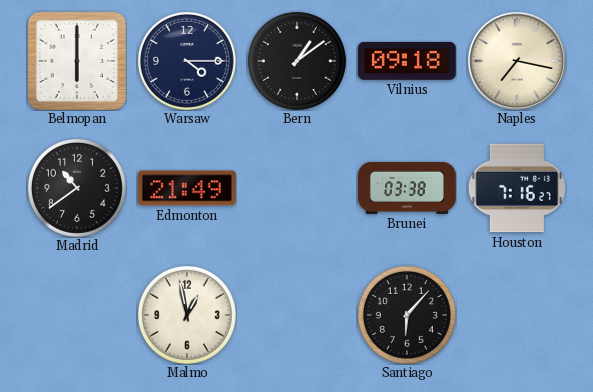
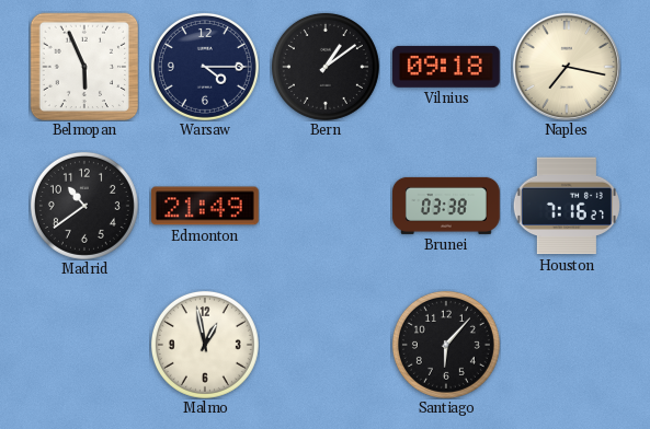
Belmopan: 6:00 -> 5:56 (84, 67)
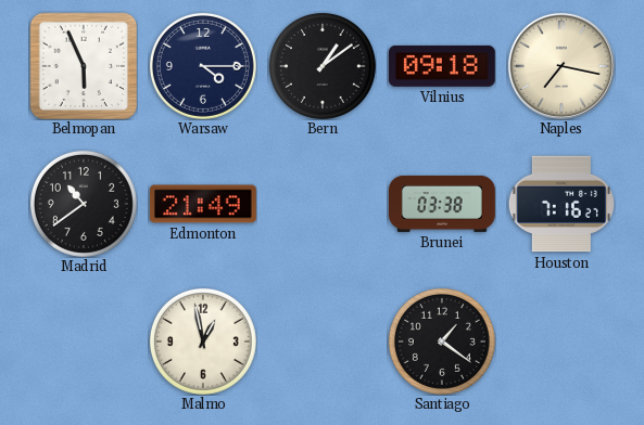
Santiago: 6:07 -> 1:21 (442, 342)
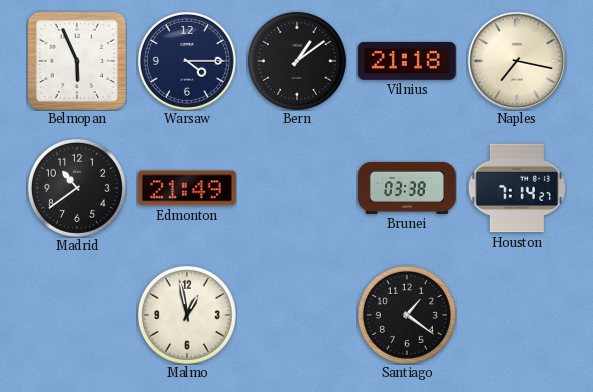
Vilnius: 09:18 -> 21:18 (407, 61)
Houston: 7:16 -> 7:14 (517, 188)
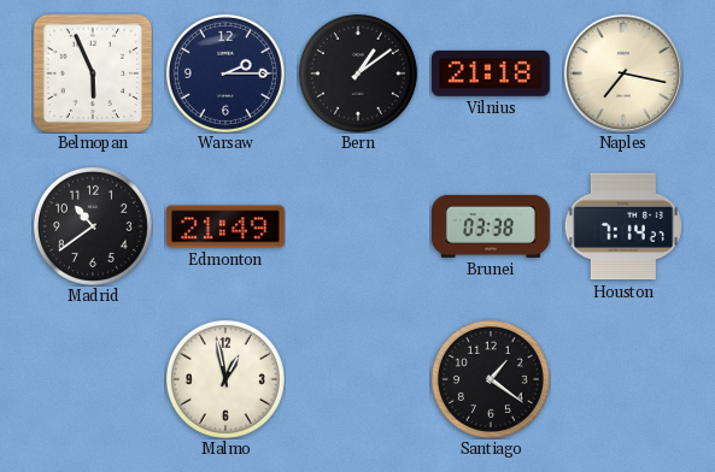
Warsaw: 4:15 -> 2:15 (225, 73)
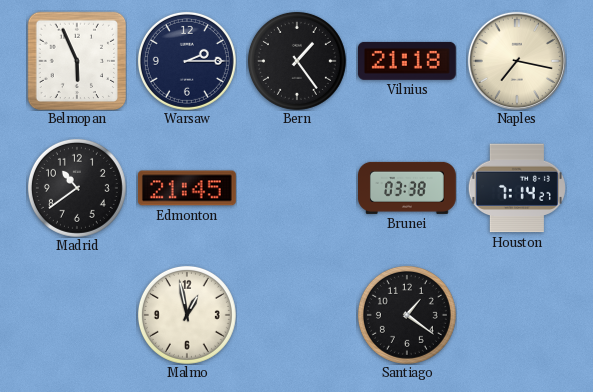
Bern: 1:09 -> 1:24 (297, 61)
Edmonton: 21:49 -> 21:45 (187, 188)
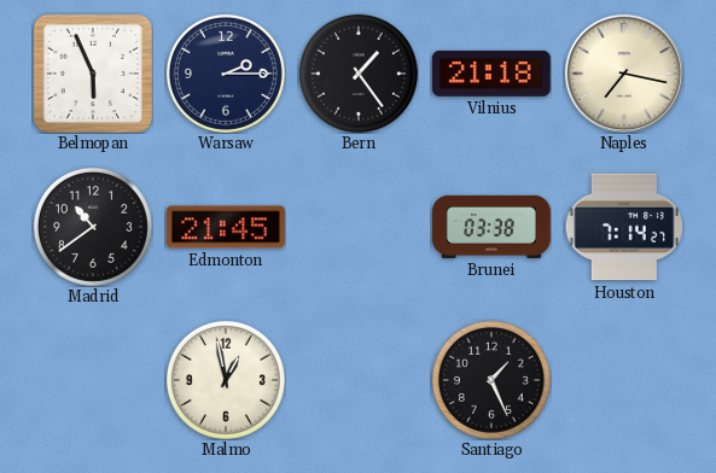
Santiago: 1:21 -> 1:26 (491, 380)
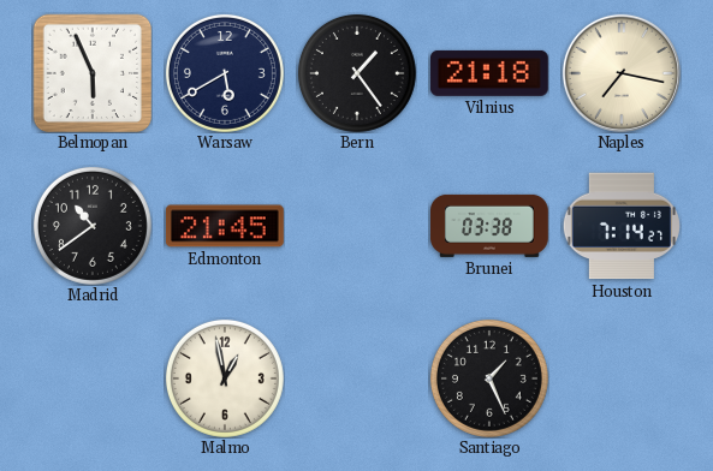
Warsaw: 2:15 -> 5:40 (225, 73)
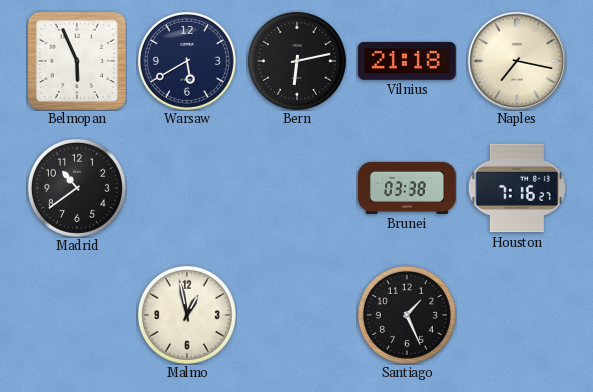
Bern: 1:24 -> 6:13 (297, 61)
Edmonton: 21:45 -> none (225, 226)
Houston: 7:14 -> 7:16 (517, 188)
